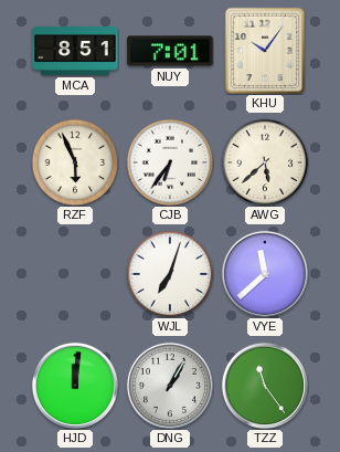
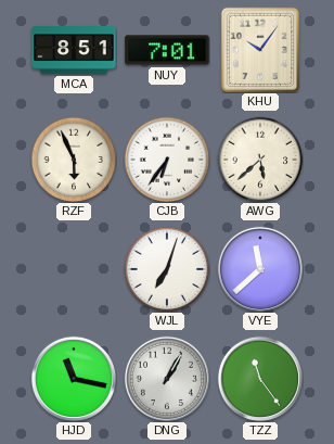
HJD: 12:01 -> 11:17 (74, 379)
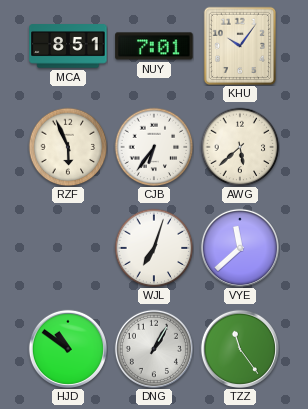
HJD: 11:17 -> 10:51 (68, 349)
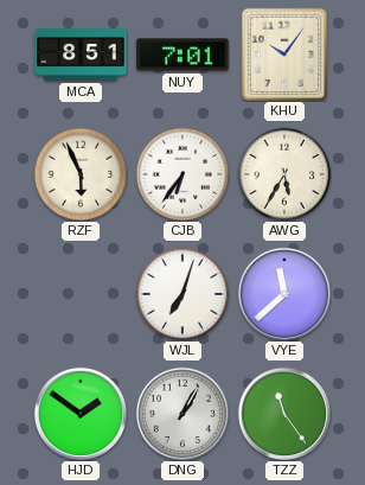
AWG: 5:38 -> 5:35 (284, 174)
HJD: 10:51 -> 1:51 (81, 414)
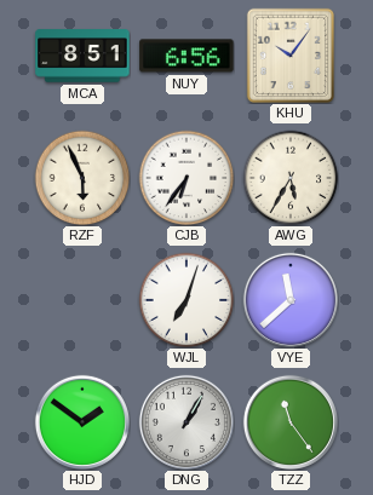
NUY: 7:01 -> 6:56 (187, 56)
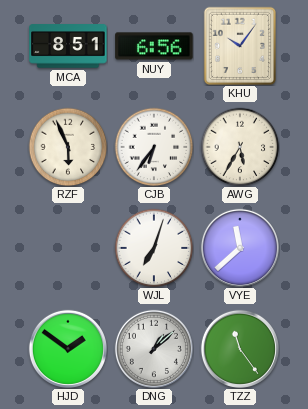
DNG: 1:05 -> 1:08 (154, 349)
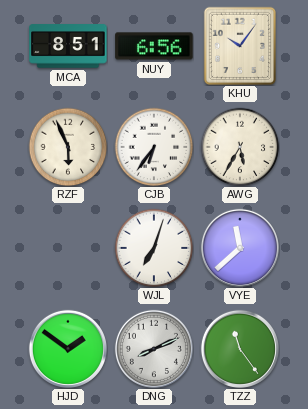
DNG: 1:08 -> 8:11 (154, 349)
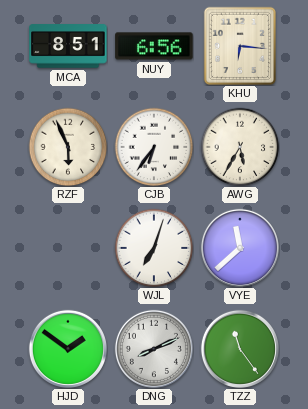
KHU: 10:06 -> 6:16 (239, 45)
